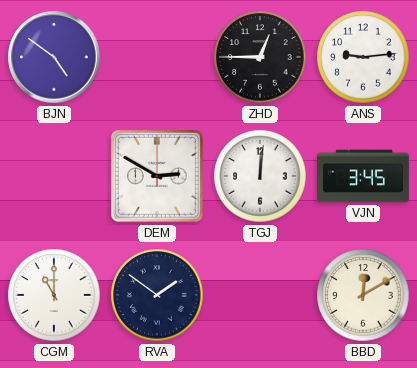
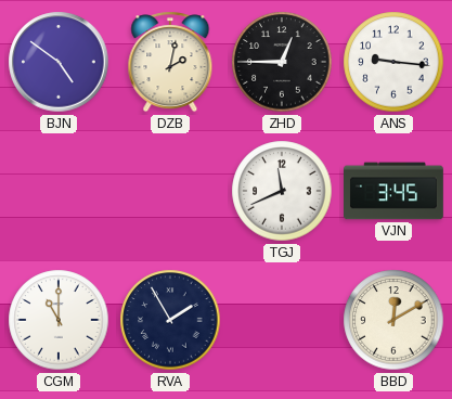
DZB: none -> 2:02 (170, 62)
ANS: 9:14 -> 9:16 (393, 62)
DEM: 2:50 -> none (157, 176)
TGJ: 12:01 -> 11:41 (282, 191)
RVA: 1:51 -> 1:55 (170, 320)
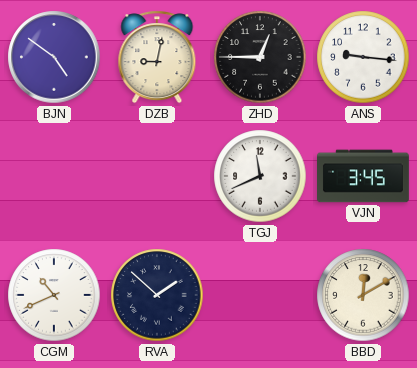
DZB: 2:02 -> 9:02 (157, 57)
CGM: 11:00 -> 10:41 (54, 295)
RVA: 1:55 -> 1:52 (157, 295)
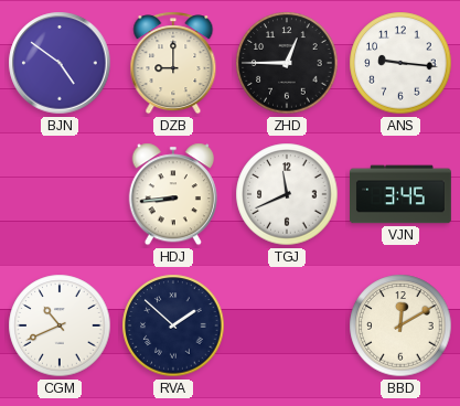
DZB: 9:02 -> 9:00 (173, 63)
HDJ: none -> 8:44 (173, 194)
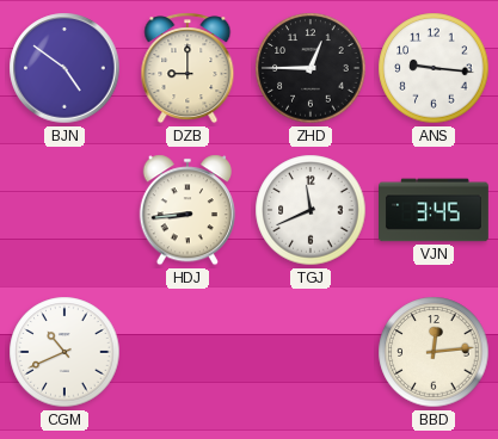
RVA: 1:52 -> none (173, 325)
BBD: 12:10 -> 12:14 (434, 352)
